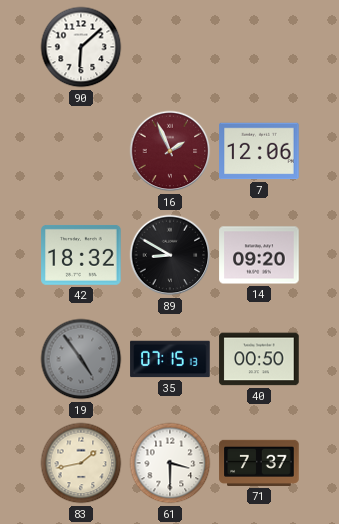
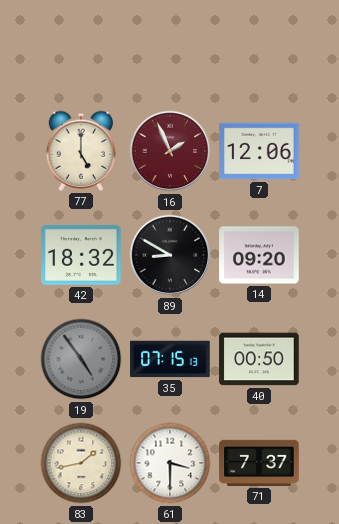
90: 6:08 -> none (81, 47)
77: none -> 5:00 (80, 151)
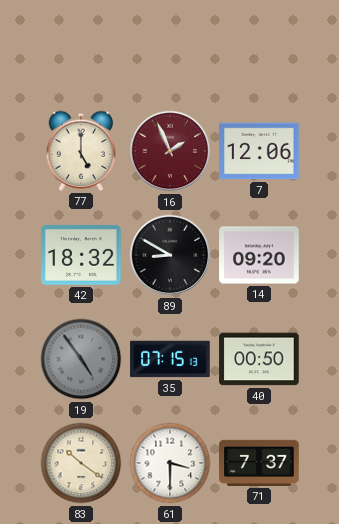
83: 1:43 -> 10:21 (81, 463)
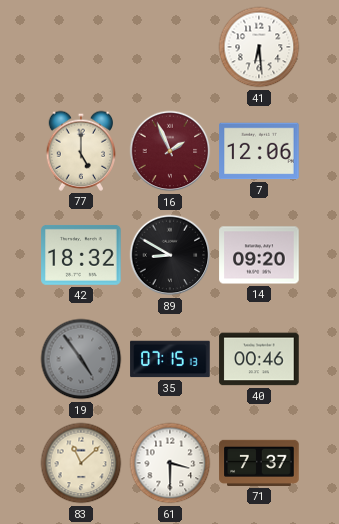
41: none -> 6:29 (259, 47)
40: 00:50 -> 00:46 (259, 359)
83: 10:21 -> 11:08 (81, 463)
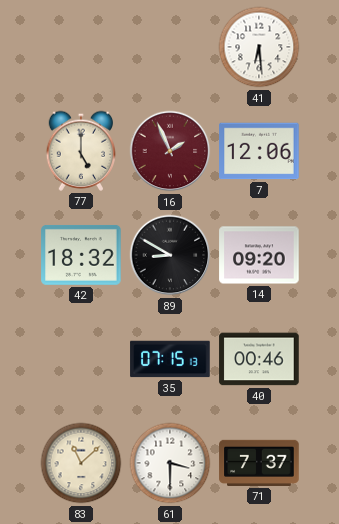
19: 4:54 -> none (81, 359)
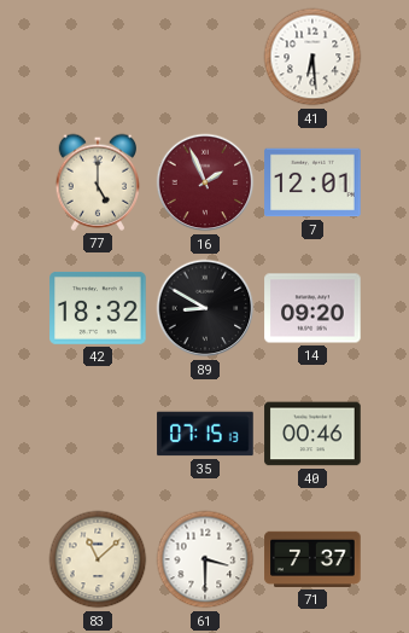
7: 12:06 -> 12:01 (312, 182)
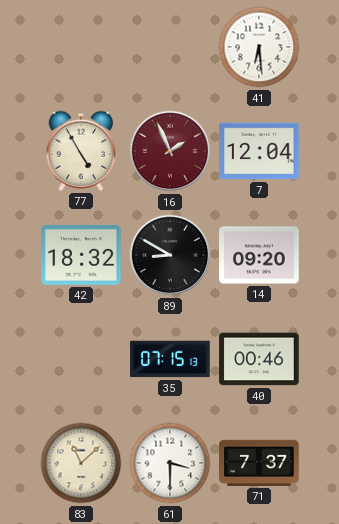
77: 5:00 -> 4:55 (80, 151)
7: 12:01 -> 12:04 (259, 151)
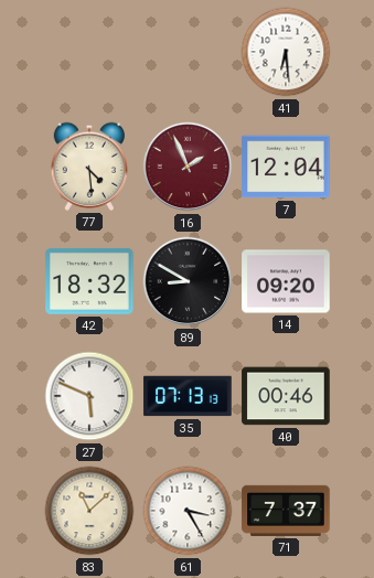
77: 4:55 -> 4:29 (88, 167)
27: none -> 5:49 (89, 396)
35: 07:15 -> 07:13 (188, 396)
61: 3:30 -> 3:25 (188, 511)
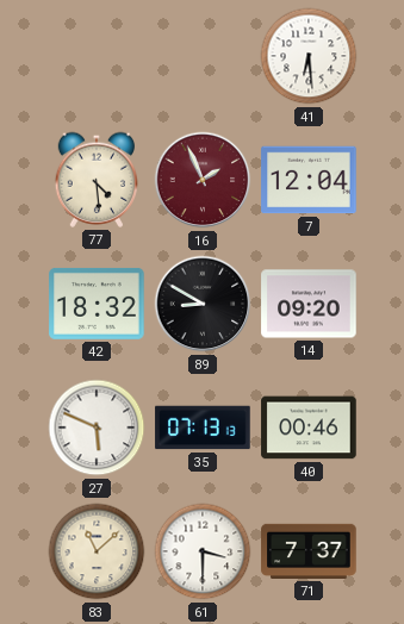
61: 3:25 -> 3:30 (203, 551)
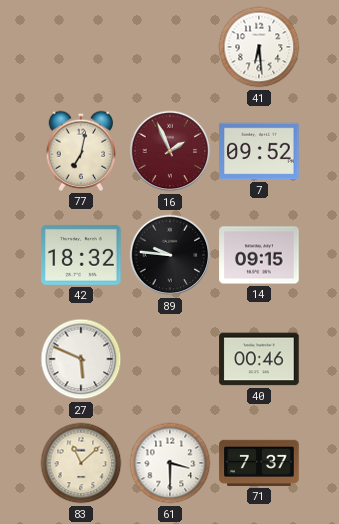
77: 4:29 -> 7:02 (80, 151)
7: 12:04 -> 09:52 (259, 151)
89: 8:50 -> 9:46 (170, 255)
14: 09:20 -> 09:15 (259, 255)
35: 07:13 -> none (203, 428)
